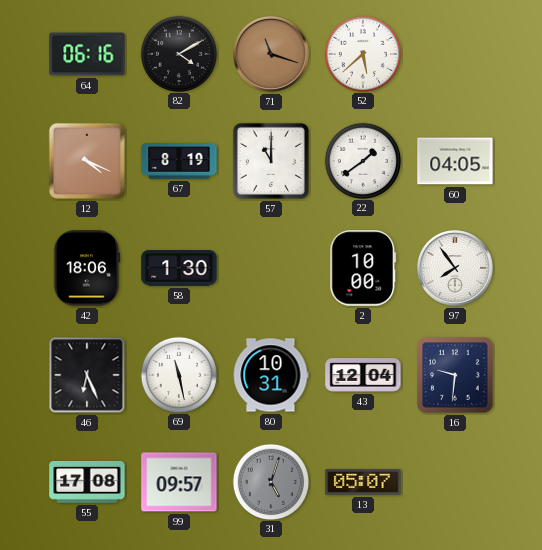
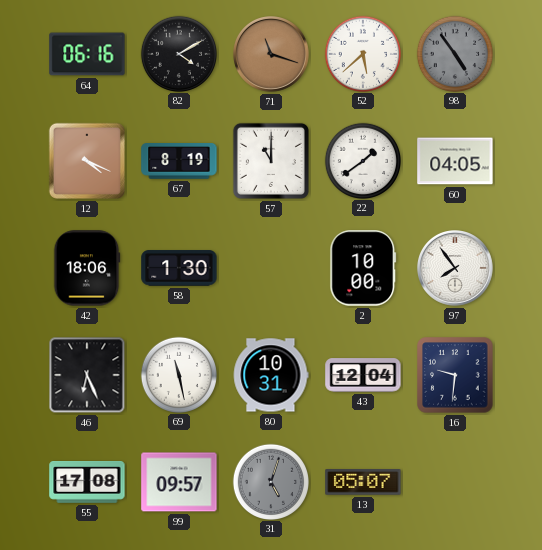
98: none -> 4:54 (454, 53)
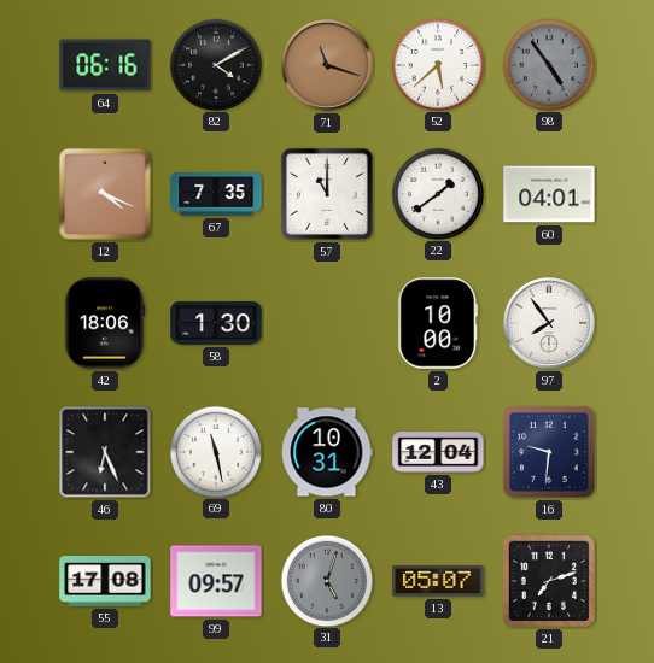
67: 8:19 -> 7:35 (216, 195)
60: 04:05 -> 04:01 (549, 194)
21: none -> 7:12 (549, 581)
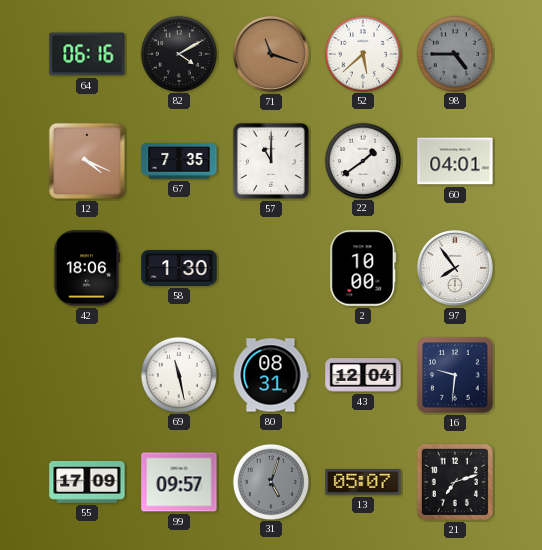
98: 4:54 -> 4:45 (454, 53)
46: 6:26 -> none (105, 452)
80: 10:31 -> 08:31 (271, 375)
55: 17:08 -> 17:09 (87, 483)
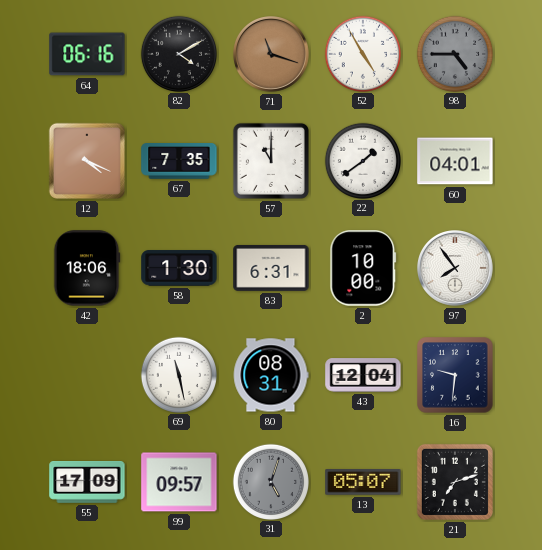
52: 5:38 -> 4:55 (362, 53)
83: none -> 6:31 (271, 268)
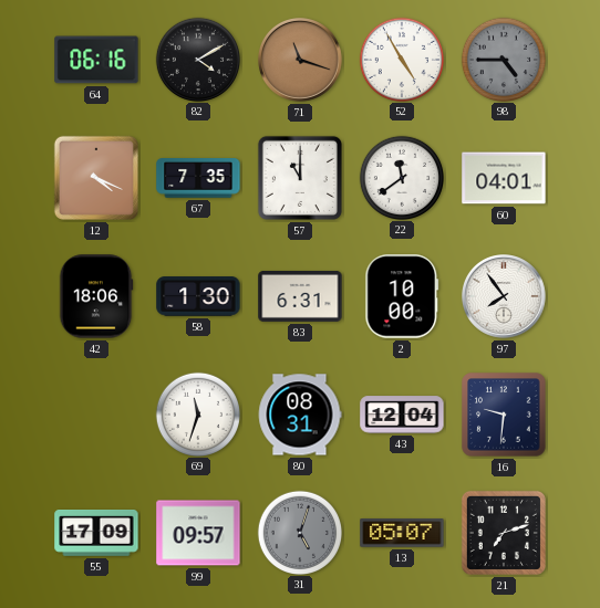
22: 1:39 -> 11:39 (401, 177)
69: 11:28 -> 11:33 (197, 413)
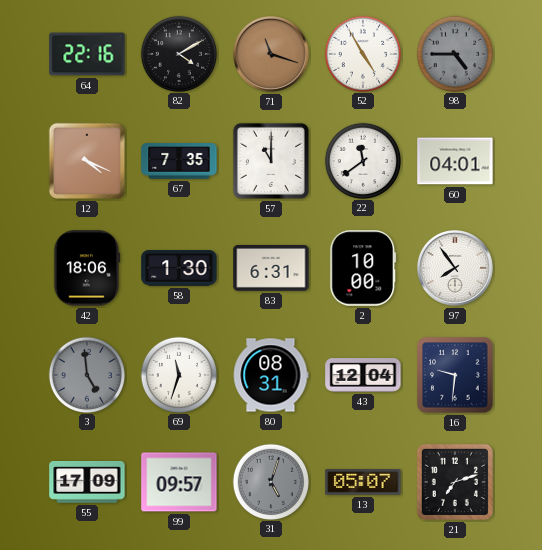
64: 06:16 -> 22:16 (87, 54)
3: none -> 4:59 (86, 374)
